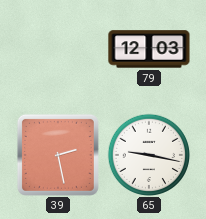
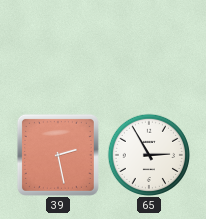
79: 12:03 -> none (149, 49)
65: 9:17 -> 2:55 (148, 154)
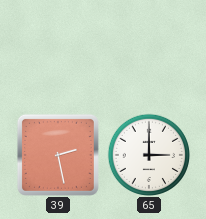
65: 2:55 -> 3:00 (148, 154)
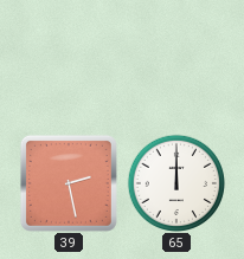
65: 3:00 -> 12:00 (175, 182)
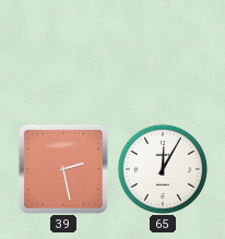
65: 12:00 -> 12:05 (162, 168)
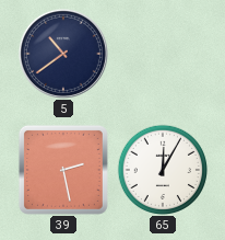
5: none -> 10:39 (63, 54)
